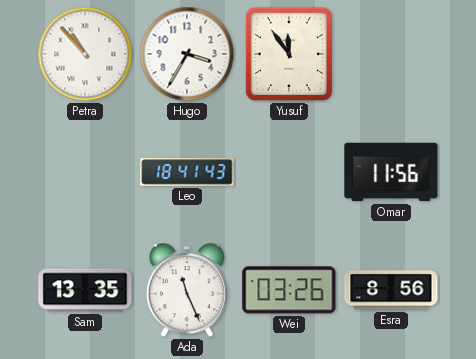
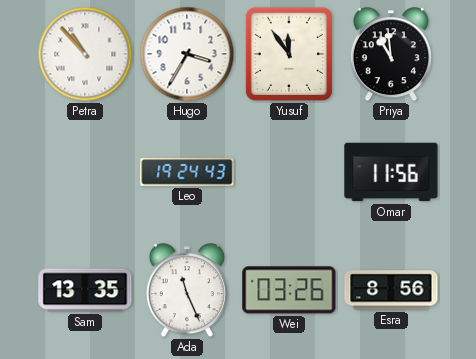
Priya: none -> 10:59 (391, 55)
Leo: 18:41 -> 19:24 (187, 172)
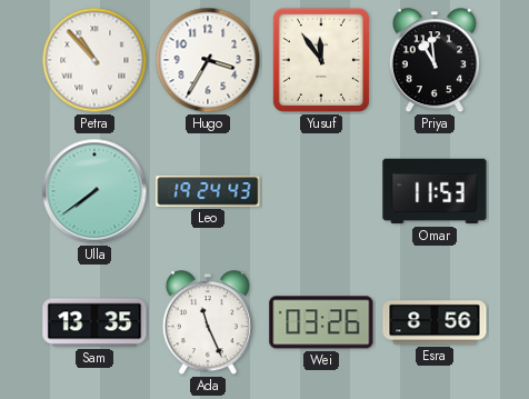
Ulla: none -> 7:39 (94, 191)
Omar: 11:56 -> 11:53 (435, 191)
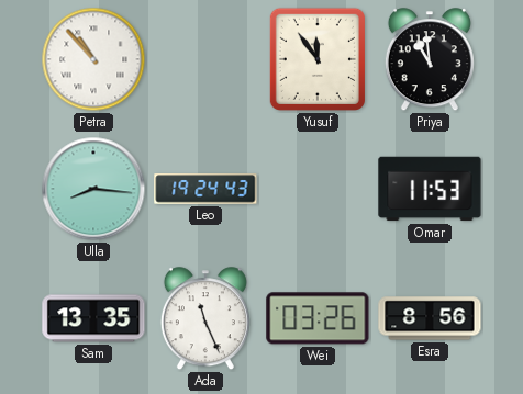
Hugo: 3:35 -> none (208, 60)
Ulla: 7:39 -> 8:16 (93, 189)
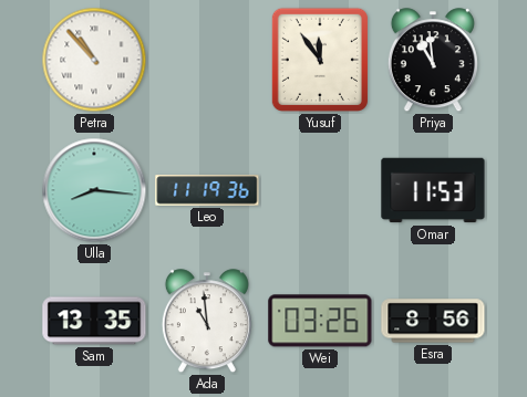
Leo: 19:24 -> 11:19 (207, 190)
Ada: 11:26 -> 10:59 (207, 322)
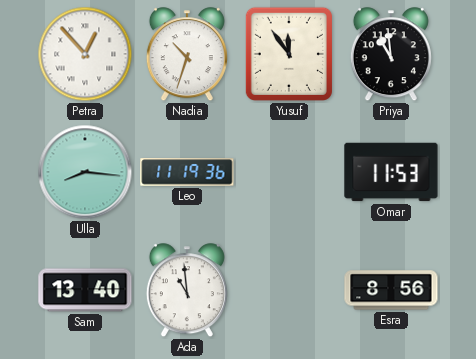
Petra: 10:53 -> 12:53 (85, 54)
Nadia: none -> 10:33 (187, 55)
Sam: 13:35 -> 13:40 (85, 290)
Wei: 03:26 -> none (320, 321)
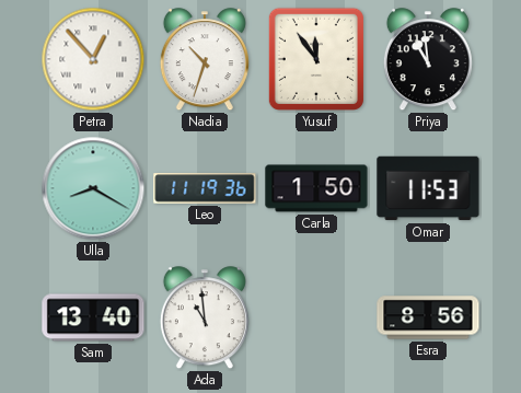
Ulla: 8:16 -> 8:20 (93, 188)
Carla: none -> 1:50 (316, 188)
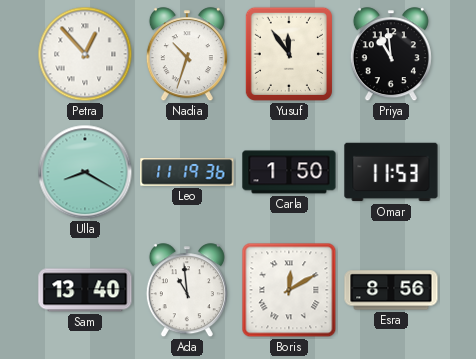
Boris: none -> 12:10 (289, 290)
